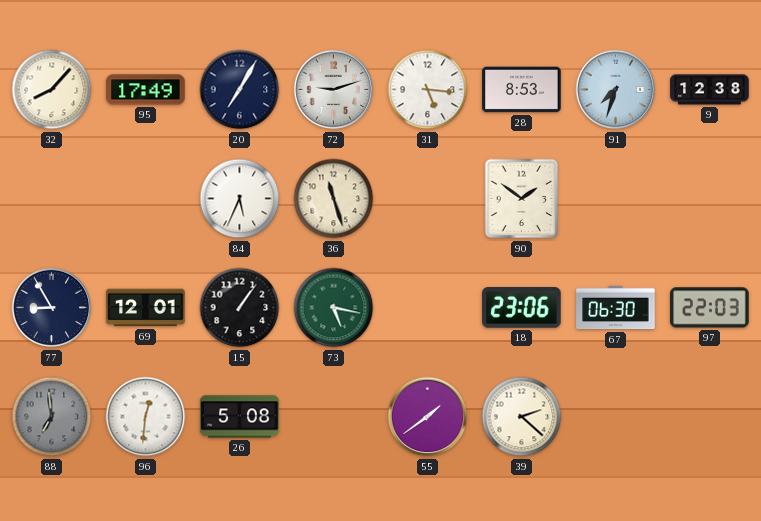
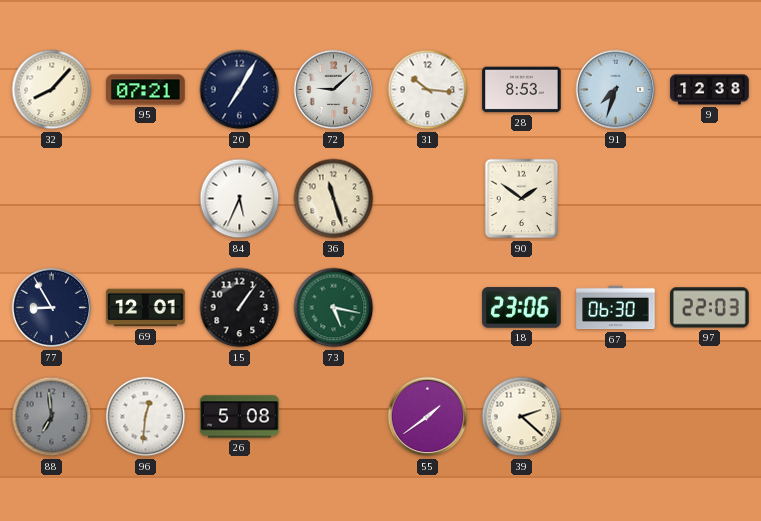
95: 17:49 -> 07:21 (146, 90)
72: 9:12 -> 9:08 (334, 90)
31: 5:16 -> 10:16 (428, 90)
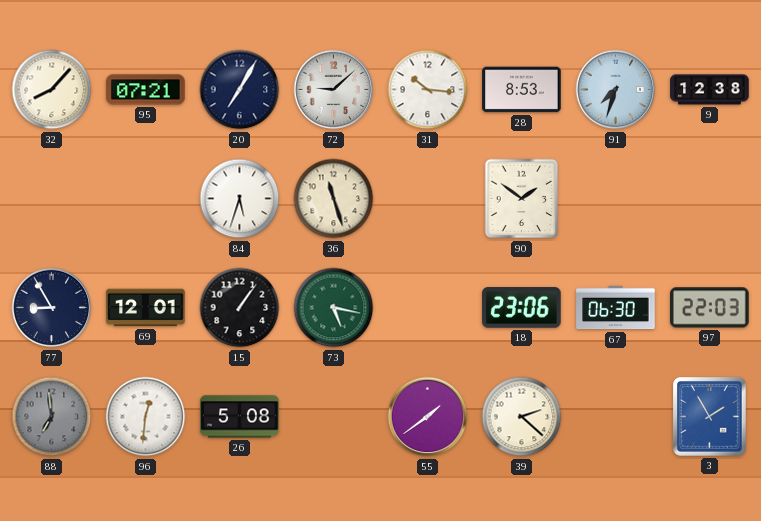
84: 5:34 -> 5:33 (240, 199)
3: none -> 1:55 (710, 417)
